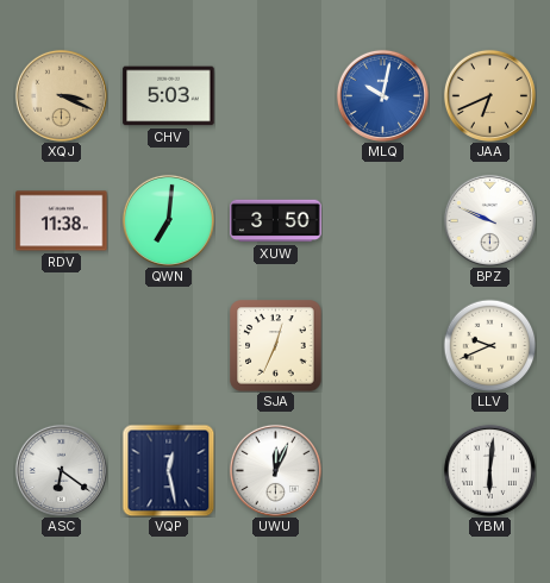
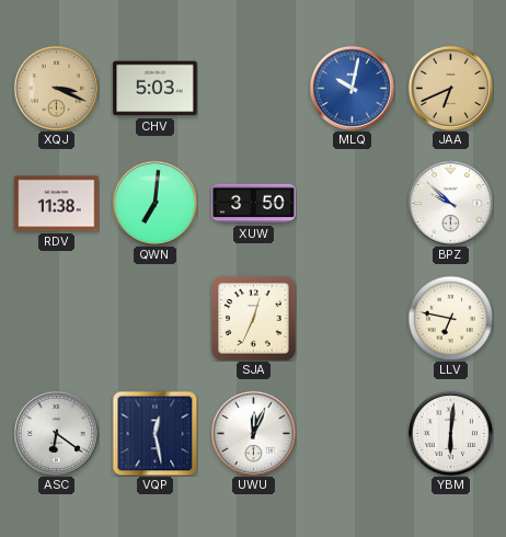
BPZ: 9:49 -> 9:52 (450, 203)
LLV: 9:41 -> 6:47 (450, 318)
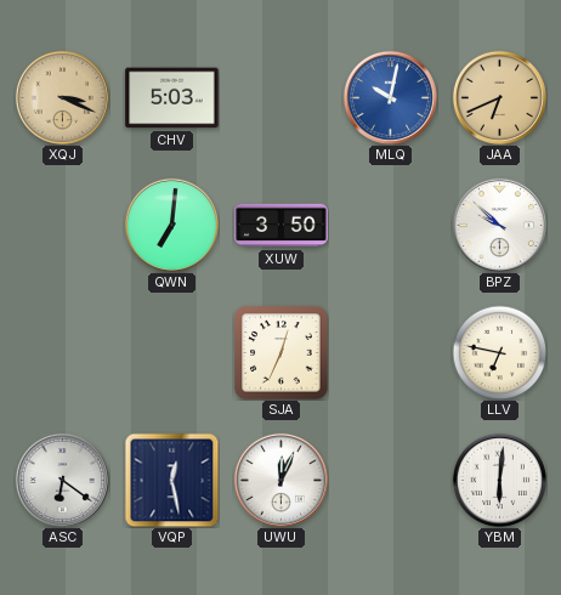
RDV: 11:38 -> none (57, 204)
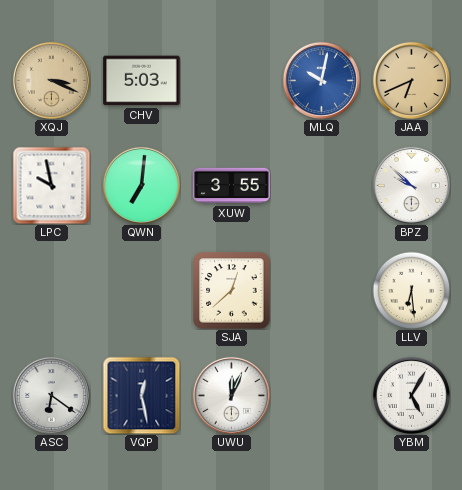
LPC: none -> 9:58 (51, 185)
XUW: 3:50 -> 3:55 (232, 186)
SJA: 12:34 -> 12:38 (232, 291)
LLV: 6:47 -> 6:29 (411, 290)
YBM: 6:01 -> 5:05 (411, 395)
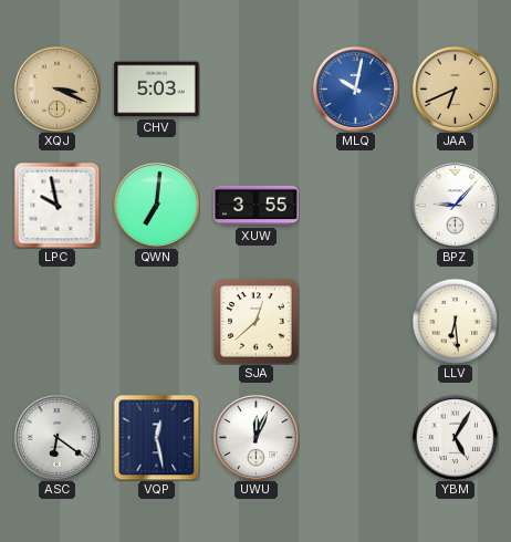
BPZ: 9:52 -> 9:07 (455, 205)
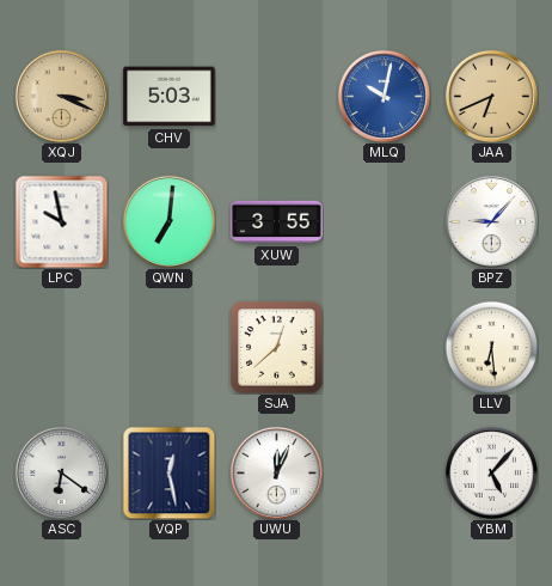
YBM: 5:05 -> 5:07 (491, 472)
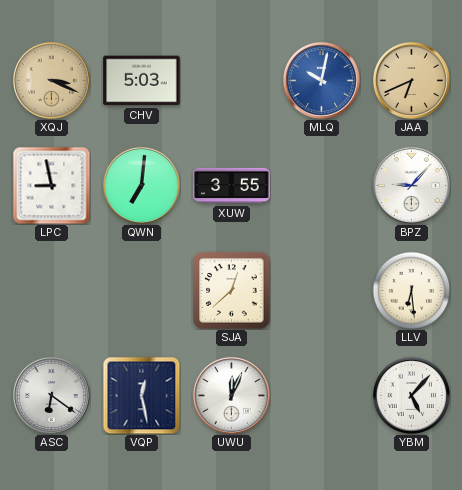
LPC: 9:58 -> 8:58 (51, 185)
